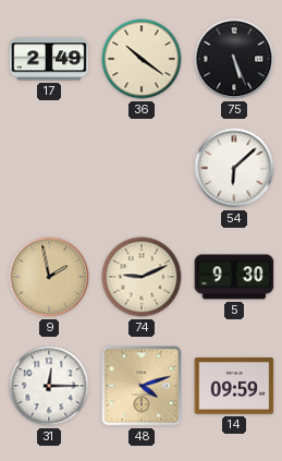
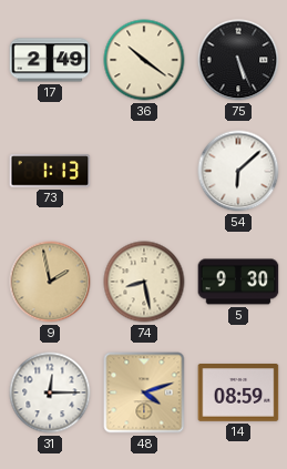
73: none -> 1:13 (50, 171)
74: 9:11 -> 8:28 (144, 282)
14: 09:59 -> 08:59 (238, 392)
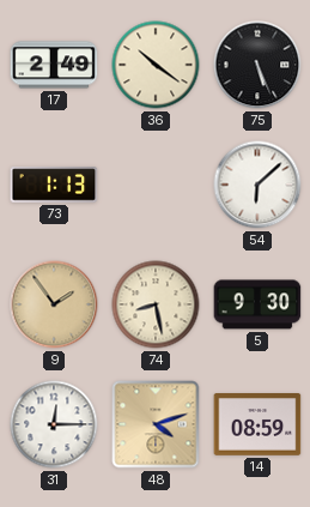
9: 1:58 -> 1:54 (54, 304)
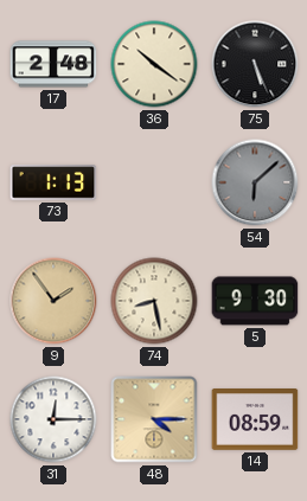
17: 2:49 -> 2:48 (53, 64)
54 dial: white -> grey (255, 182)
48: 4:12 -> 4:15 (154, 419)
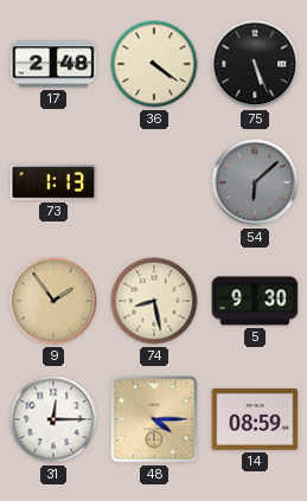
36: 10:21 -> 4:21 (154, 64)
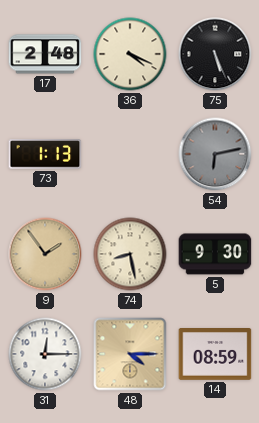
36: 4:21 -> 4:19 (130, 54)
54: 6:08 -> 6:13 (215, 154)
